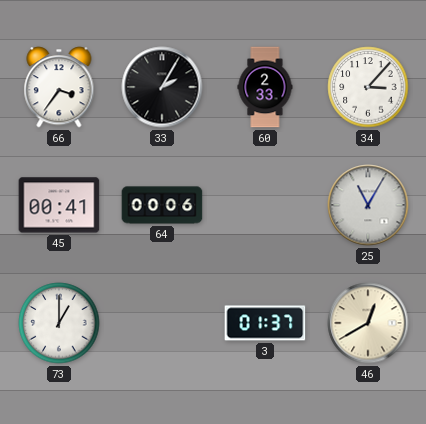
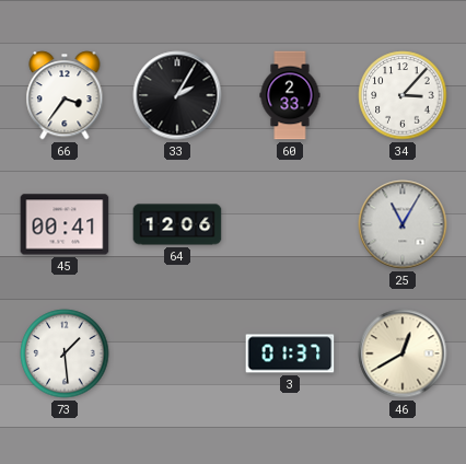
64: 00:06 -> 12:06 (177, 224)
73: 1:00 -> 1:29 (65, 353)
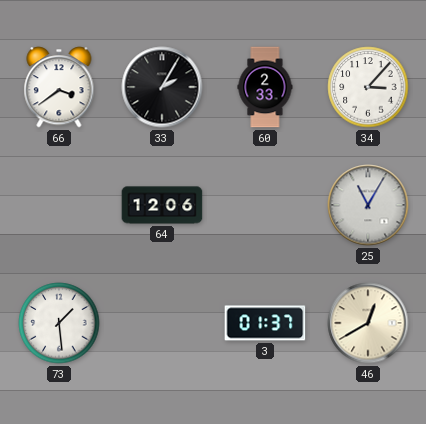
66: 3:36 -> 3:39 (59, 87)
45: 00:41 -> none (65, 224)
